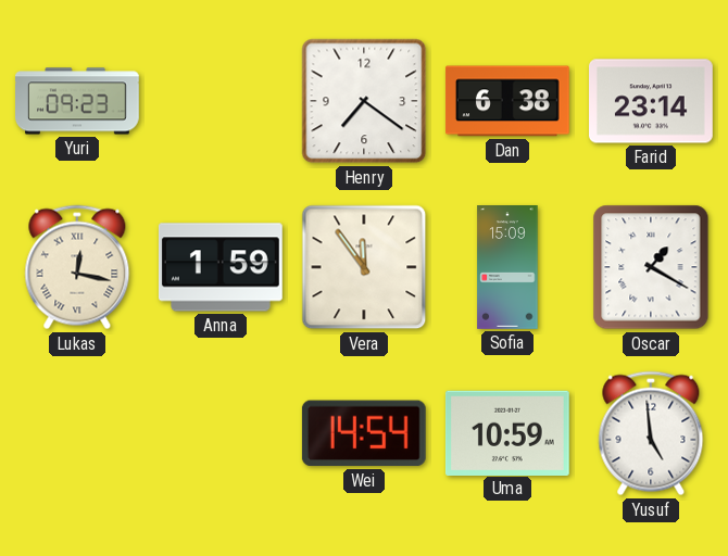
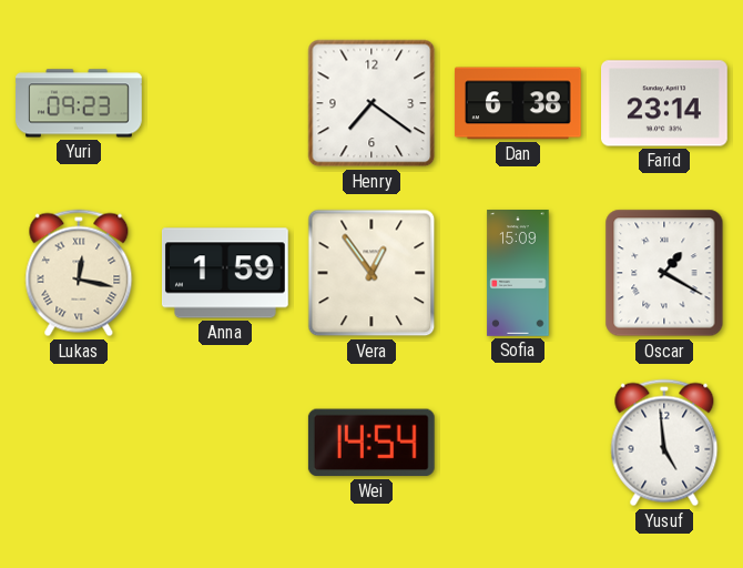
Vera: 11:54 -> 12:54 (371, 273)
Uma: 10:59 -> none (507, 432)
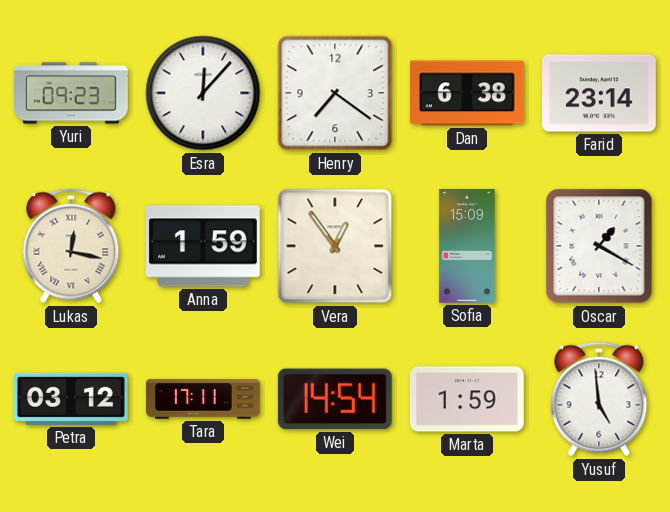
Esra: none -> 12:07 (203, 93)
Petra: none -> 03:12 (71, 399)
Tara: none -> 17:11 (204, 399)
Marta: none -> 1:59 (467, 399)
